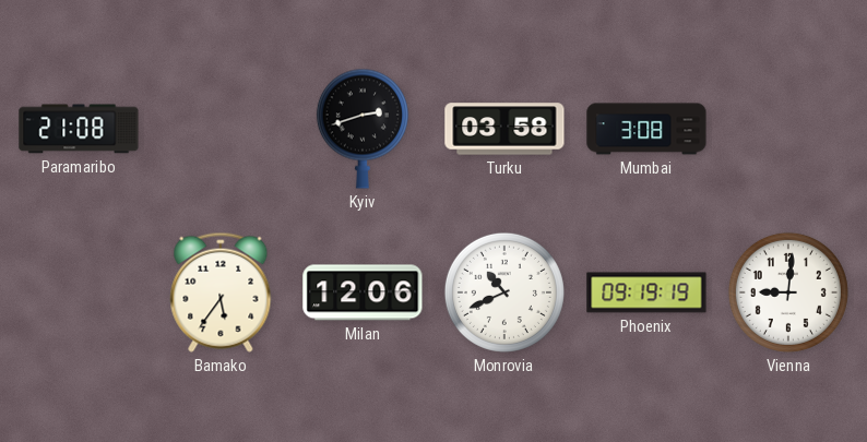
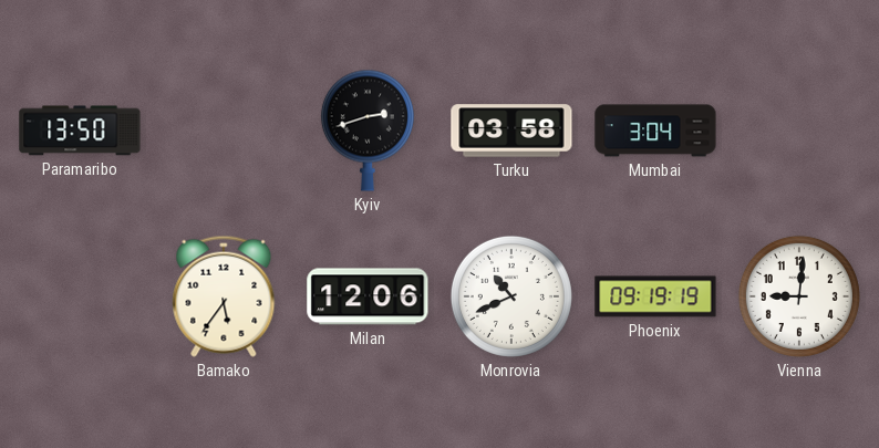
Paramaribo: 21:08 -> 13:50 (80, 131)
Mumbai: 3:08 -> 3:04 (655, 131)
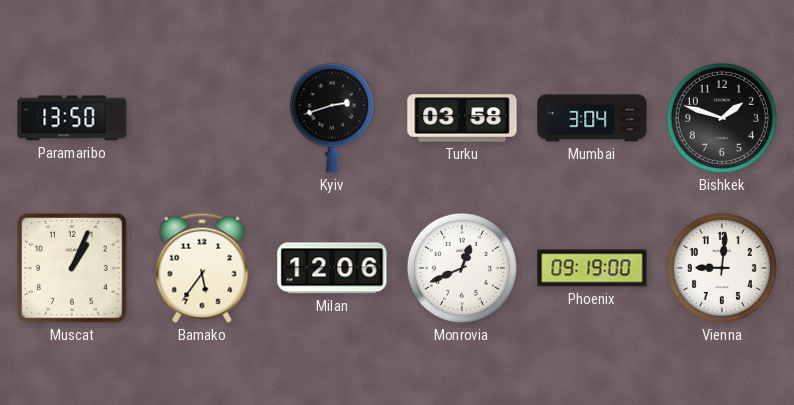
Bishkek: none -> 1:48 (722, 118)
Muscat: none -> 1:04 (73, 269)
Monrovia: 10:41 -> 12:41 (462, 268)
Phoenix: 09:19:19 -> 09:19:00 (592, 268)
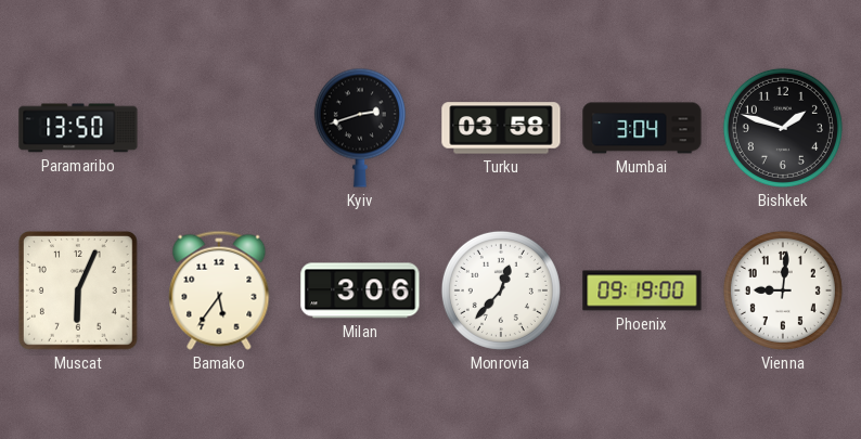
Muscat: 1:04 -> 6:04 (79, 292)
Milan: 12:06 -> 3:06 (360, 290)
Monrovia: 12:41 -> 12:37 (501, 290)
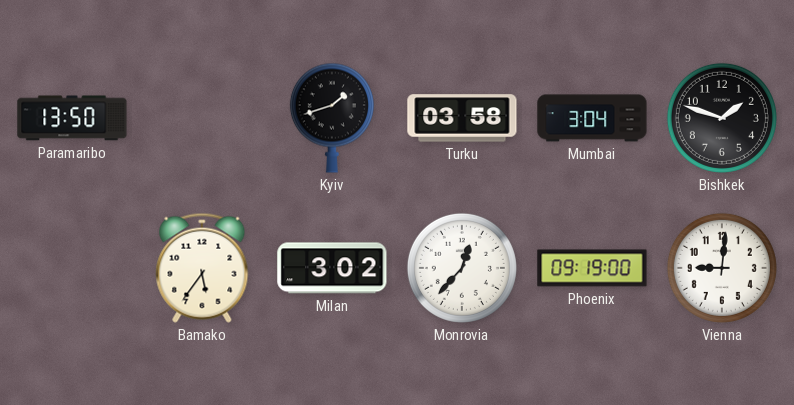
Kyiv: 2:42 -> 1:42 (332, 118)
Muscat: 6:04 -> none (79, 292)
Milan: 3:06 -> 3:02 (332, 268)
